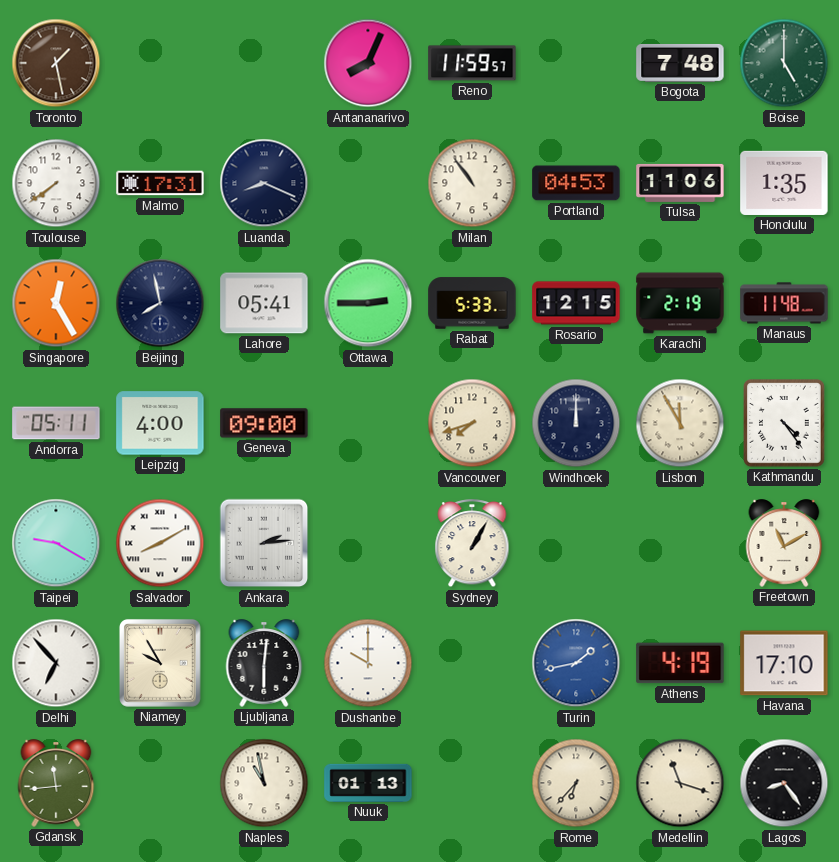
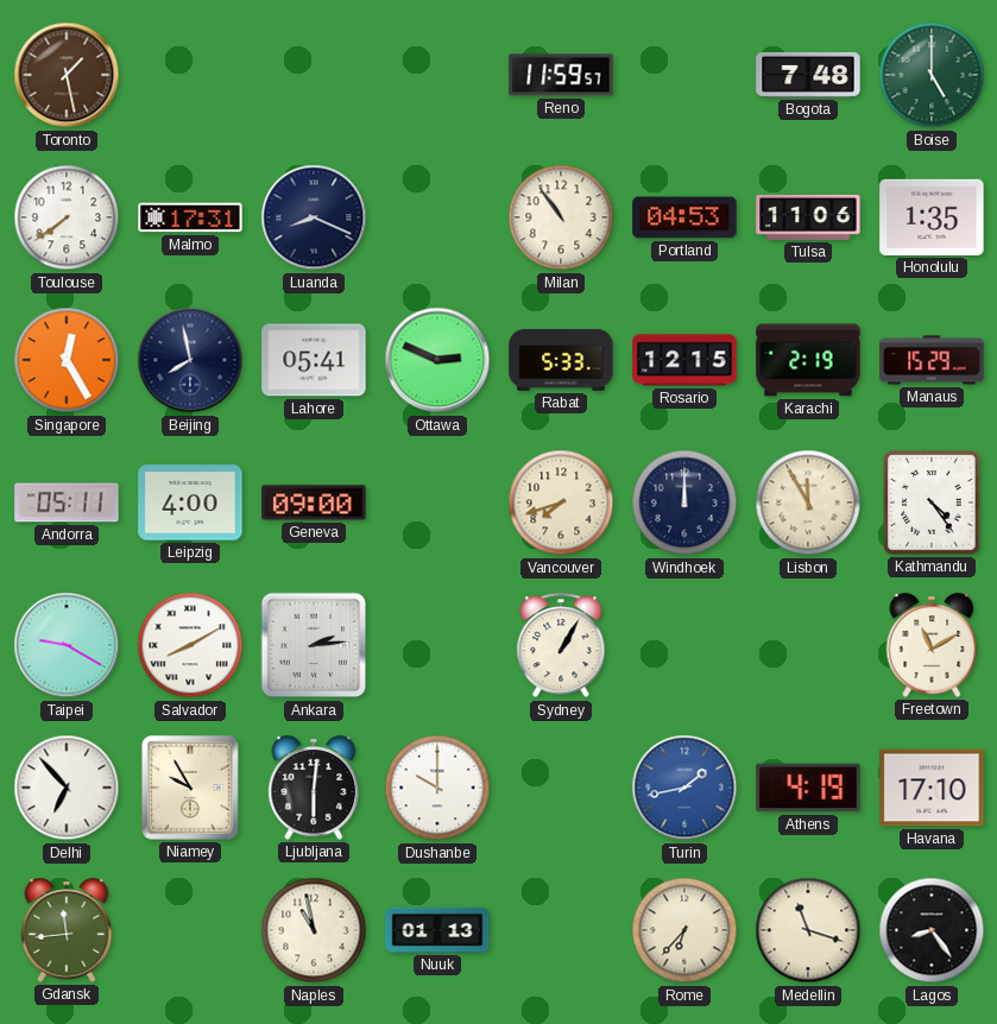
Antananarivo: 8:04 -> none (368, 63)
Ottawa: 2:45 -> 2:49 (437, 360)
Manaus: 11:48 -> 15:29 (932, 360)
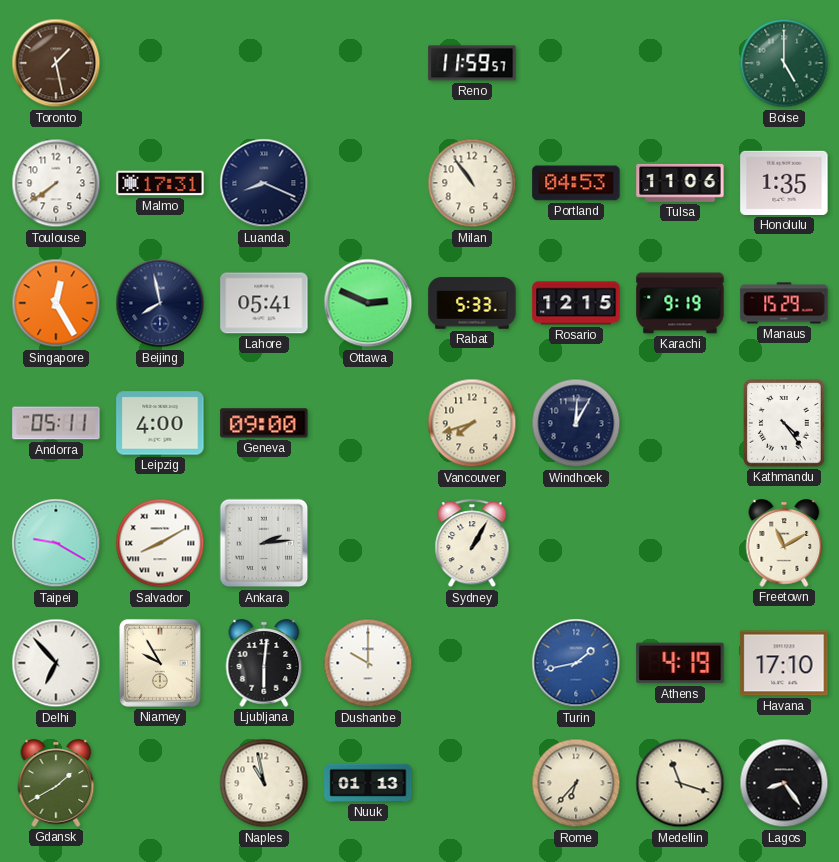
Bogota: 7:48 -> none (808, 75)
Karachi: 2:19 -> 9:19 (680, 303)
Windhoek: 12:00 -> 12:05 (576, 423)
Lisbon: 11:55 -> none (808, 502)
Gdansk: 11:44 -> 1:40 (56, 783)
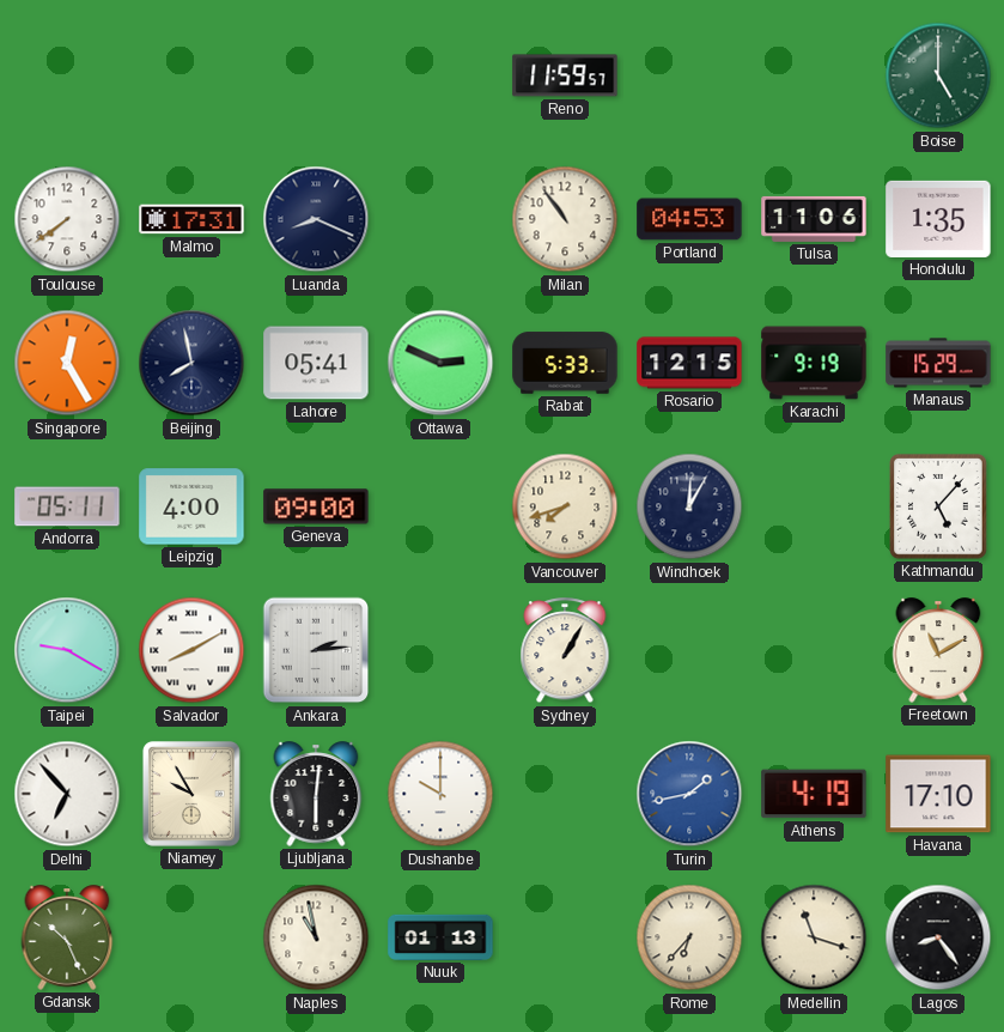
Toronto: 1:28 -> none (56, 63)
Kathmandu: 4:24 -> 5:07 (938, 506)
Gdansk: 1:40 -> 10:26 (67, 937)
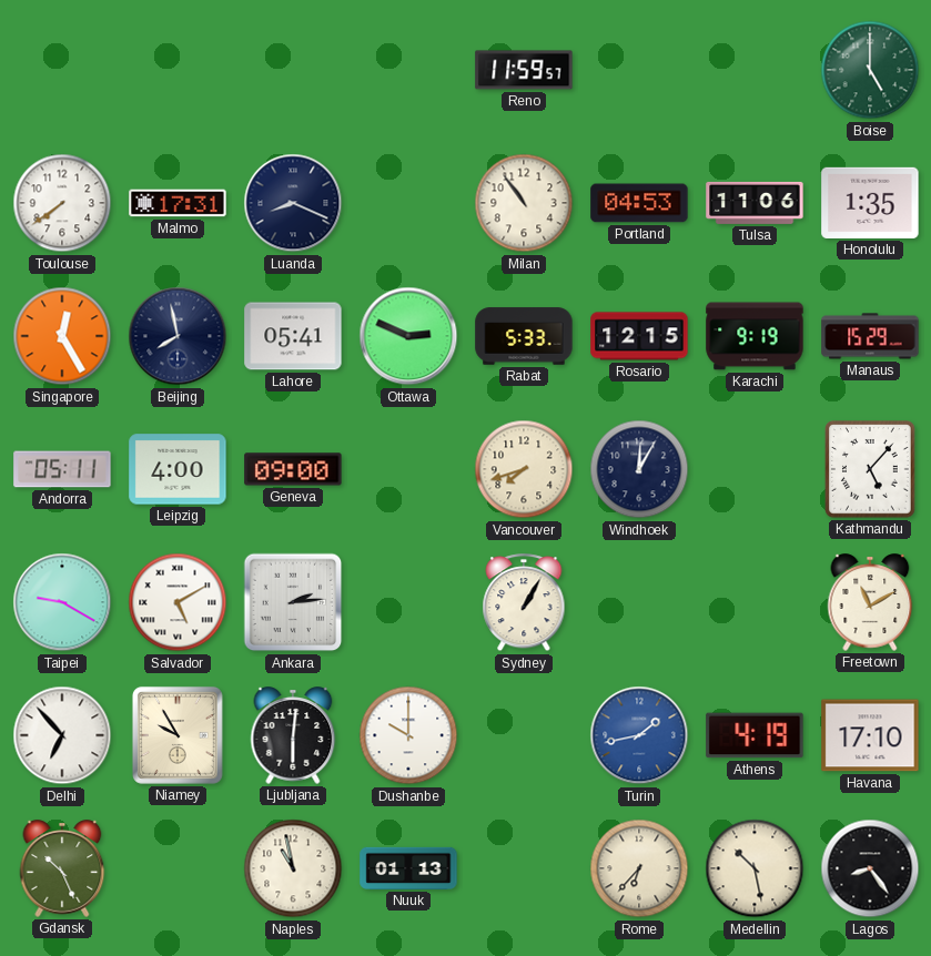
Salvador: 8:10 -> 5:10 (178, 602)
Medellin: 11:18 -> 10:28 (755, 868)
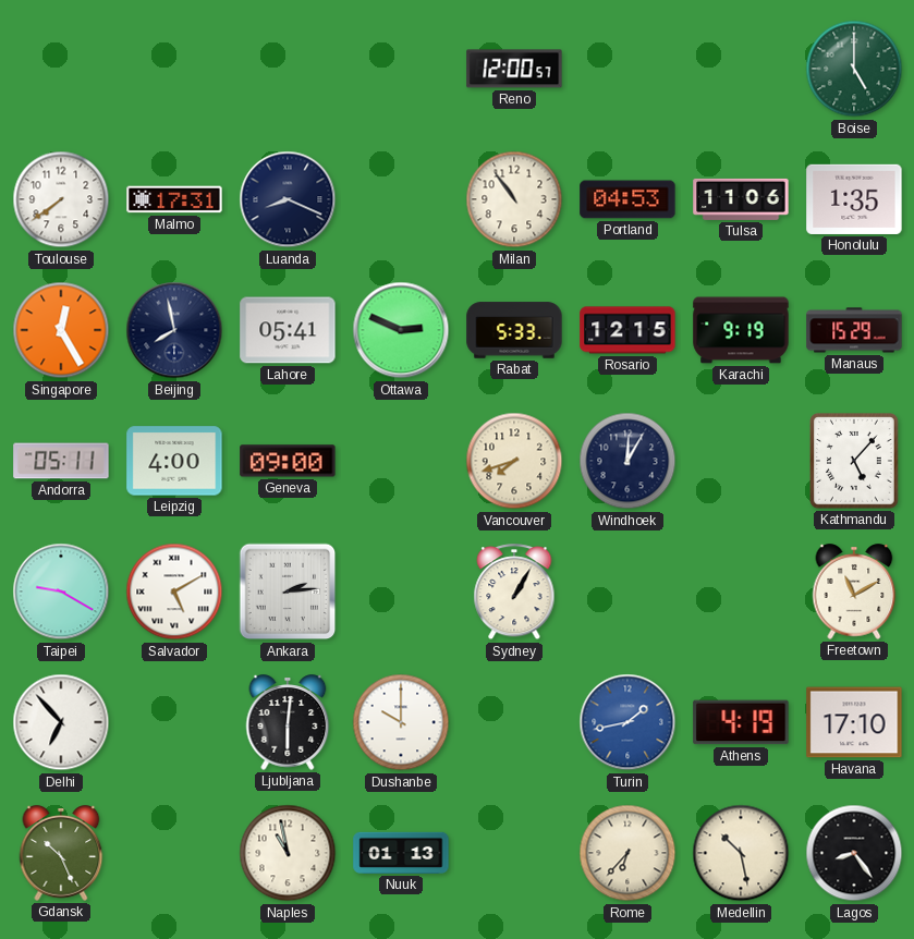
Reno: 11:59 -> 12:00 (514, 69)
Niamey: 9:55 -> none (178, 735)
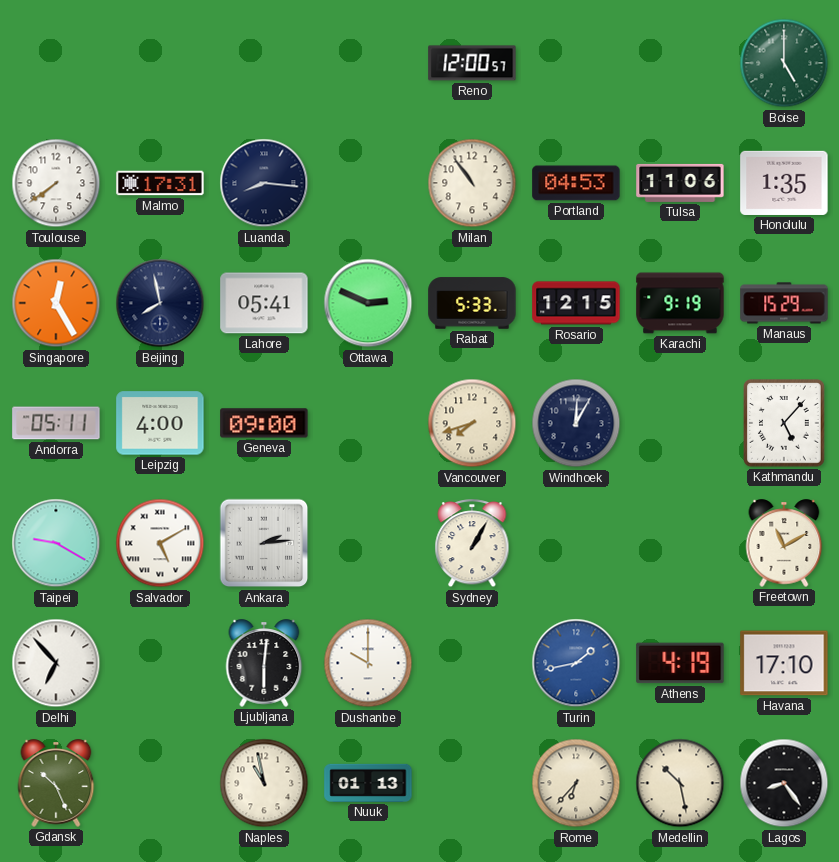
Luanda: 8:19 -> 8:16 (264, 183)
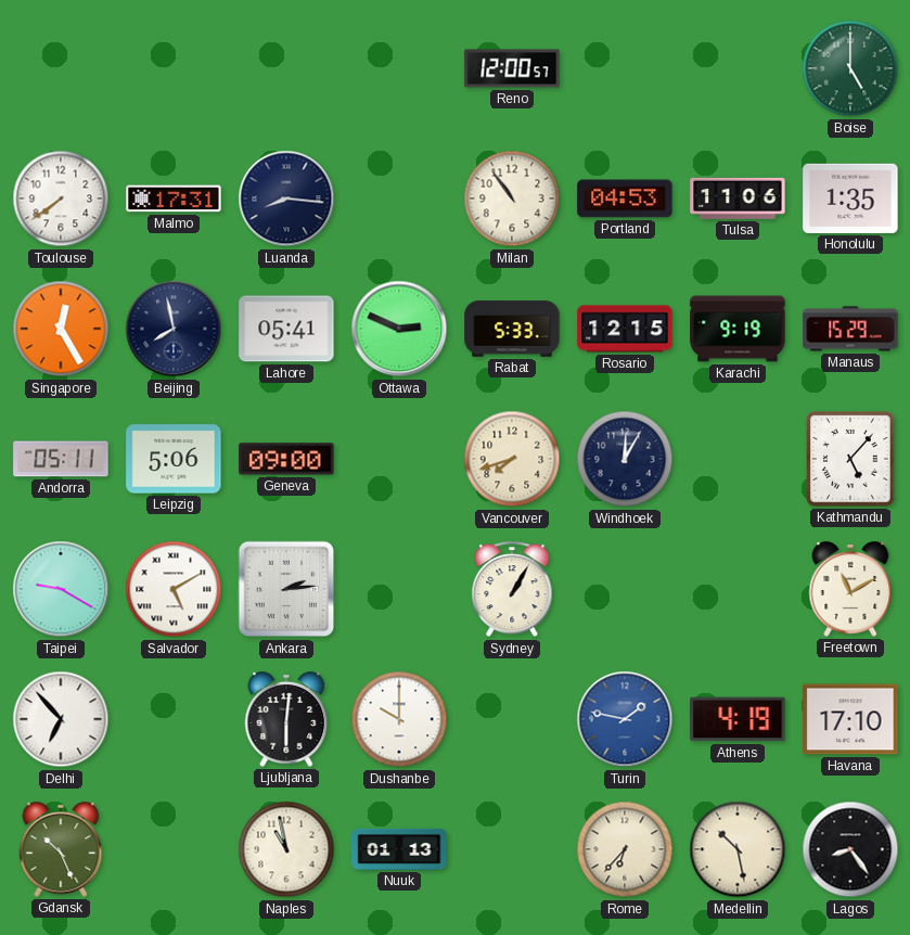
Leipzig: 4:00 -> 5:06 (174, 459)
Turin: 1:43 -> 1:47 (625, 719)
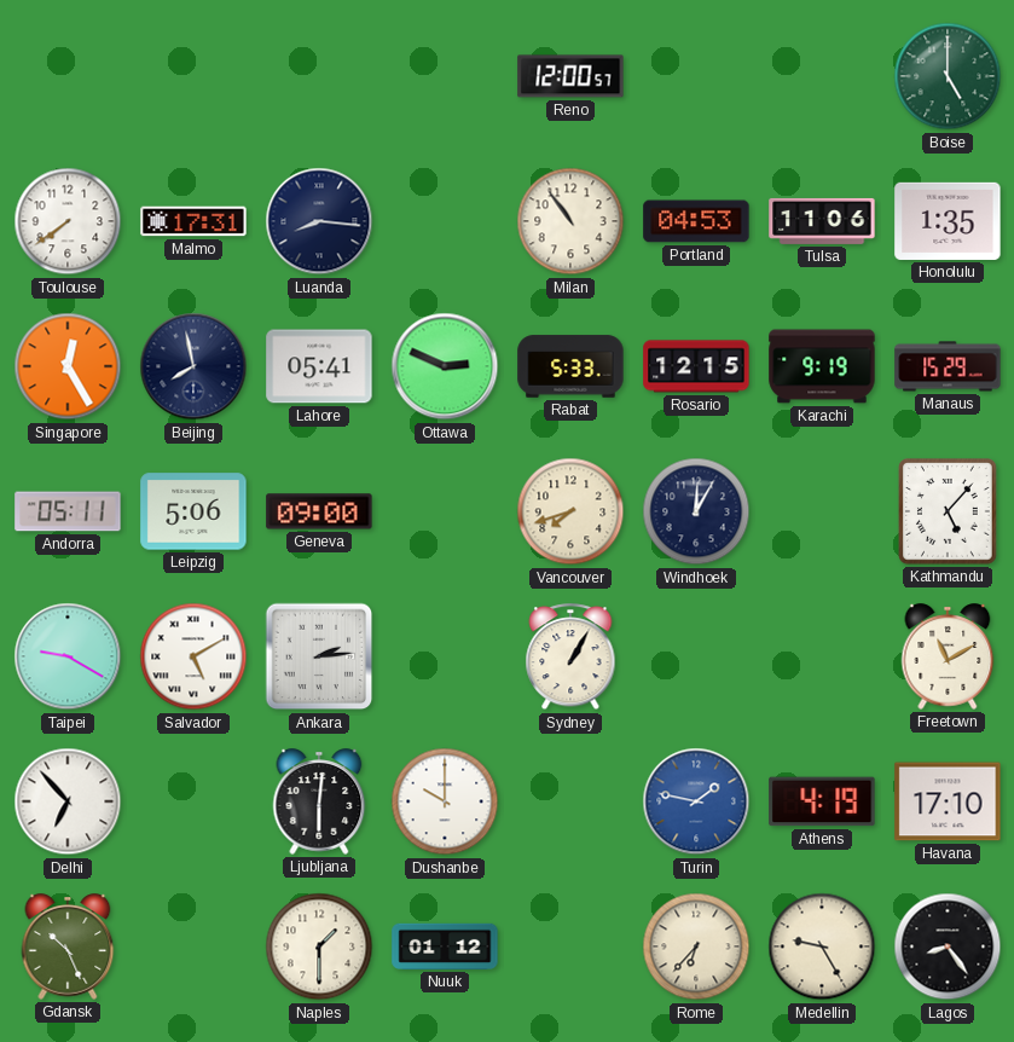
Naples: 10:58 -> 1:30 (319, 947)
Nuuk: 01:13 -> 01:12 (445, 947)
Medellin: 10:28 -> 9:25 (822, 947)
